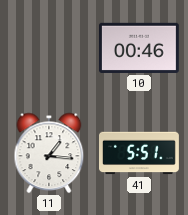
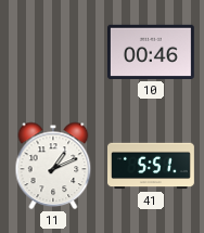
11: 1:16 -> 1:11 (53, 166)
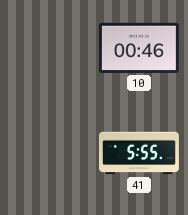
11: 1:11 -> none (53, 166)
41: 5:51 -> 5:55 (140, 153)
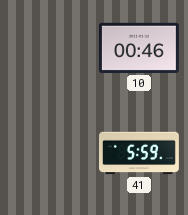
41: 5:55 -> 5:59 (140, 153)
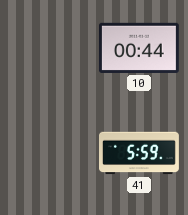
10: 00:46 -> 00:44 (139, 48)
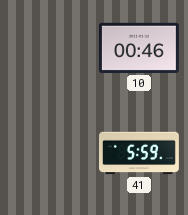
10: 00:44 -> 00:46 (139, 48)
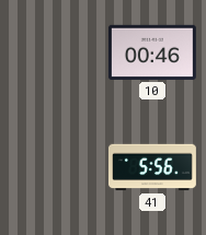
41: 5:59 -> 5:56 (153, 167)
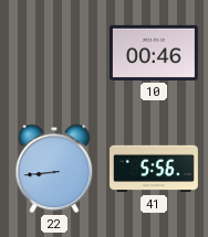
22: none -> 8:44 (54, 169)
